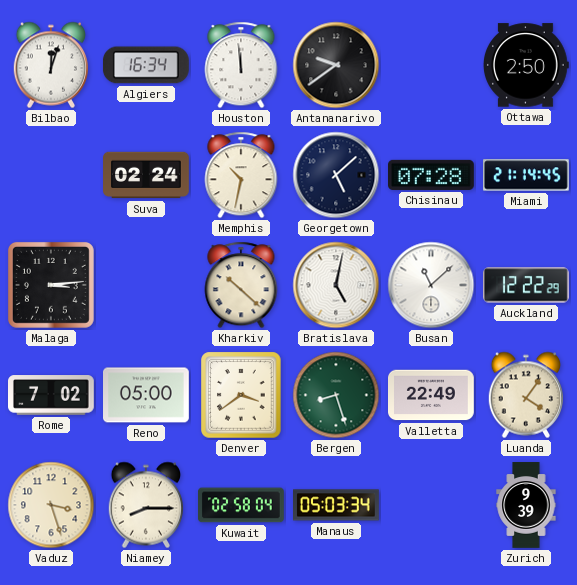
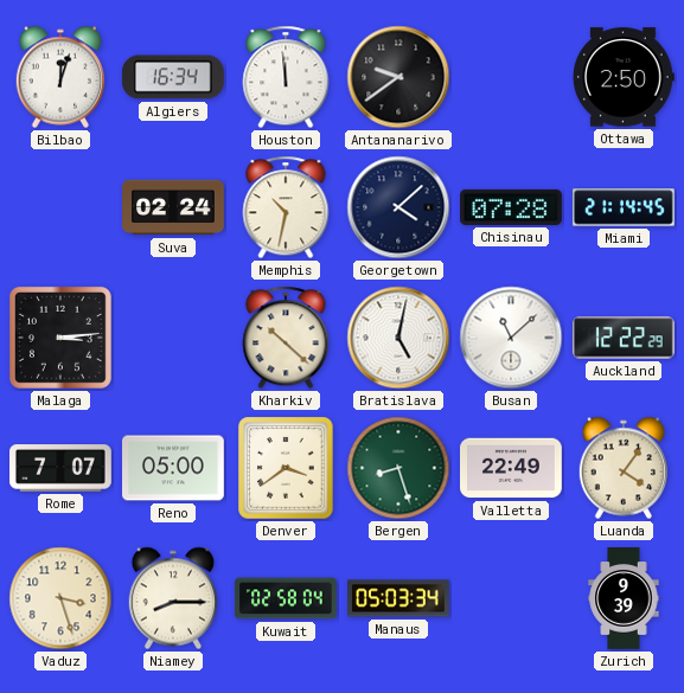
Georgetown: 5:08 -> 4:08 (398, 207)
Rome: 7:02 -> 7:07 (62, 468)
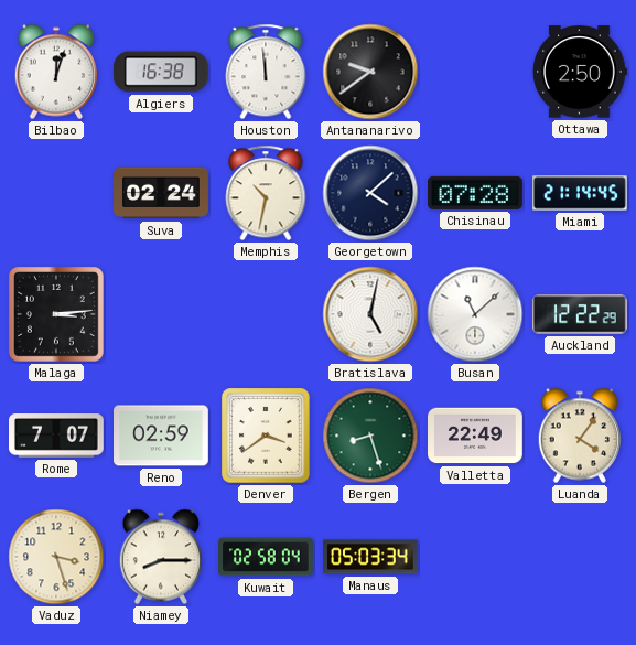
Algiers: 16:34 -> 16:38 (161, 72)
Kharkiv: 10:22 -> none (286, 338)
Reno: 05:00 -> 02:59 (162, 436)
Zurich: 9:39 -> none (624, 598)
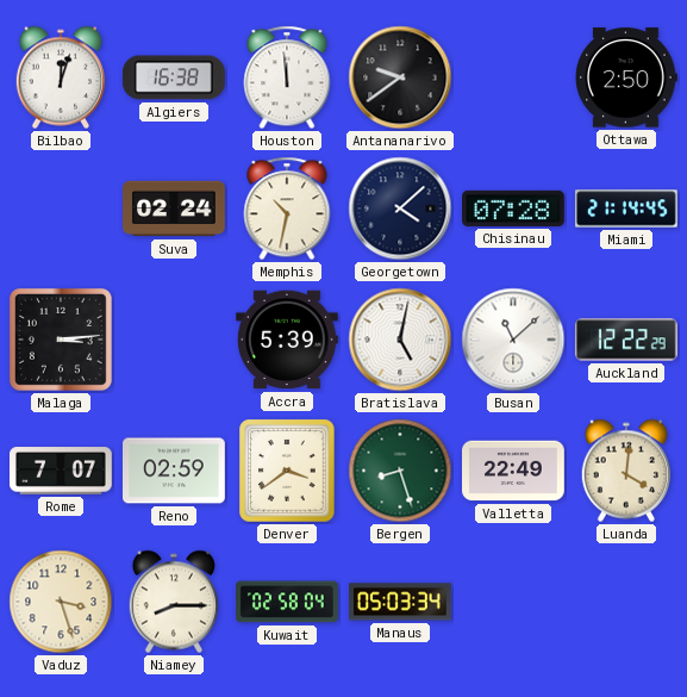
Accra: none -> 5:39 (288, 340)
Luanda: 4:06 -> 4:01 (625, 471)
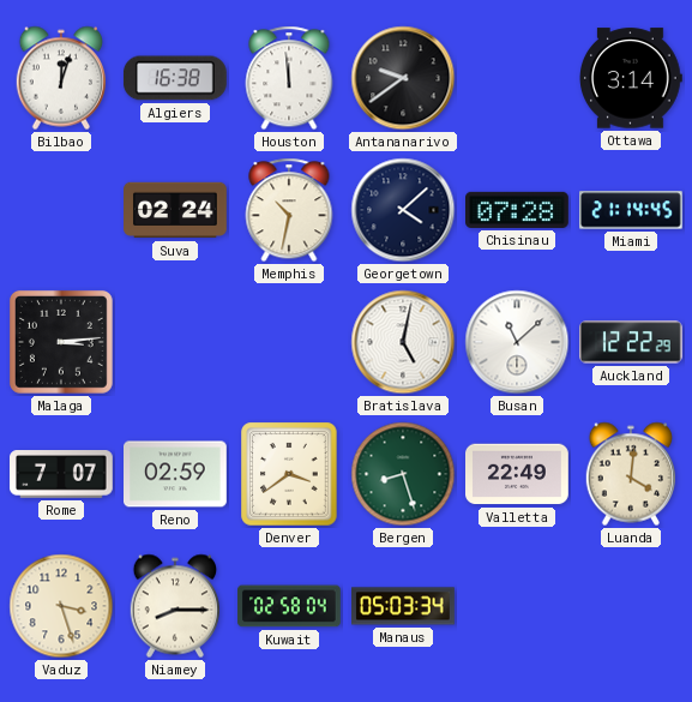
Ottawa: 2:50 -> 3:14 (632, 78)
Accra: 5:39 -> none (288, 340)
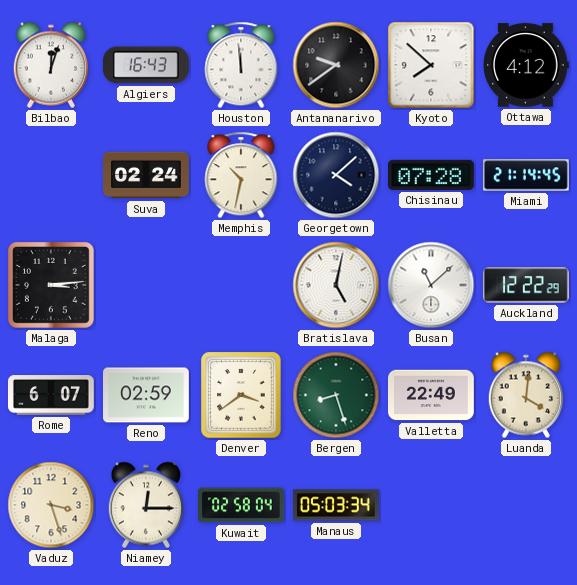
Algiers: 16:38 -> 16:43 (146, 65)
Kyoto: none -> 7:52 (431, 65)
Ottawa: 3:14 -> 4:12 (527, 65)
Rome: 7:07 -> 6:07 (52, 395)
Niamey: 8:15 -> 12:15 (145, 505)
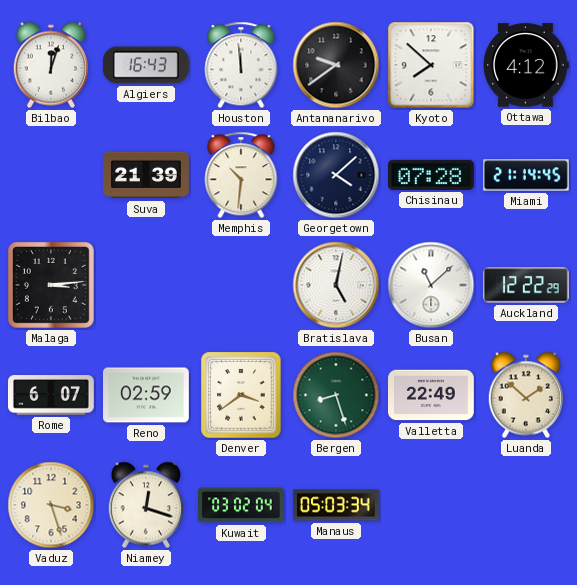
Suva: 02:24 -> 21:39 (146, 175)
Memphis: 10:32 -> 10:31 (241, 175)
Luanda: 4:01 -> 1:52 (525, 395)
Niamey: 12:15 -> 12:18 (145, 505)
Kuwait: 02:58 -> 03:02 (242, 505)
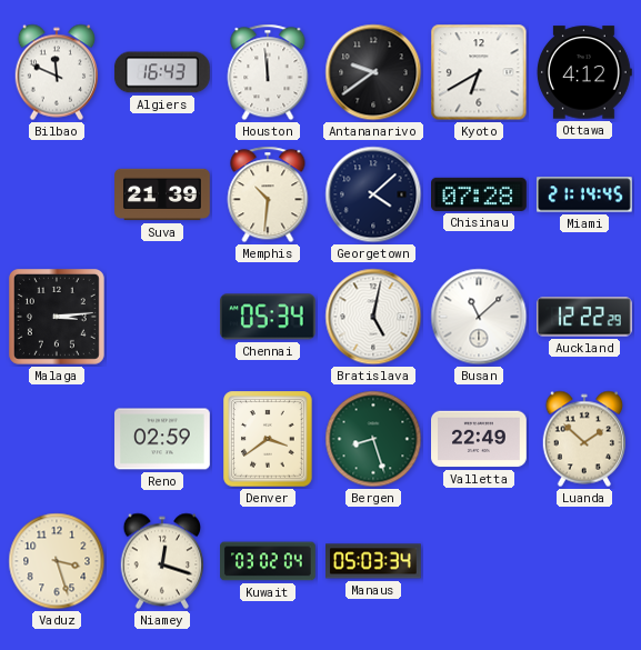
Bilbao: 12:03 -> 11:49 (56, 72)
Kyoto: 7:52 -> 6:40 (479, 72)
Chennai: none -> 05:34 (268, 317)
Rome: 6:07 -> none (52, 395)
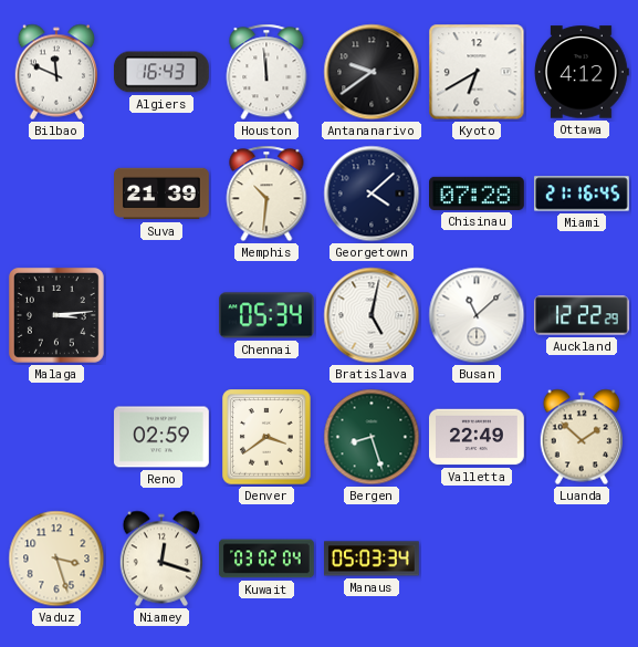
Miami: 21:14 -> 21:16 (583, 194)
